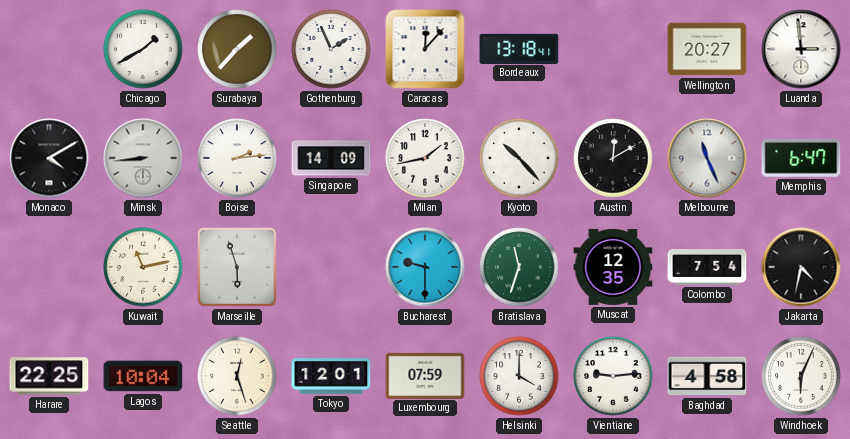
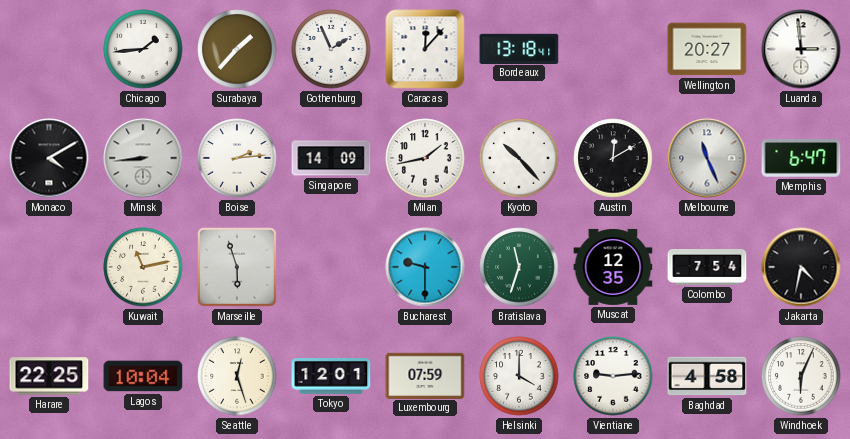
Chicago: 1:40 -> 1:44 (143, 49)
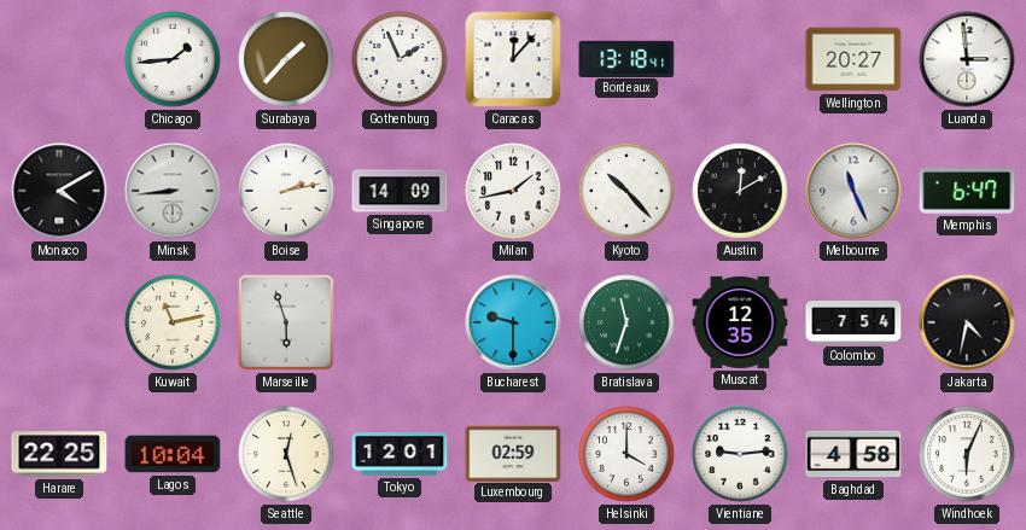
Boise: 2:14 -> 2:13 (286, 191)
Luxembourg: 07:59 -> 02:59 (513, 453)
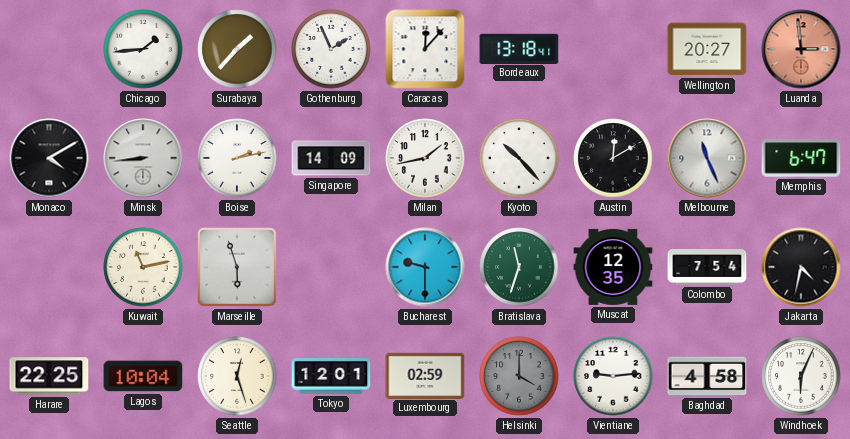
Luanda dial: white -> salmon (801, 49)
Helsinki dial: white -> grey (519, 376)
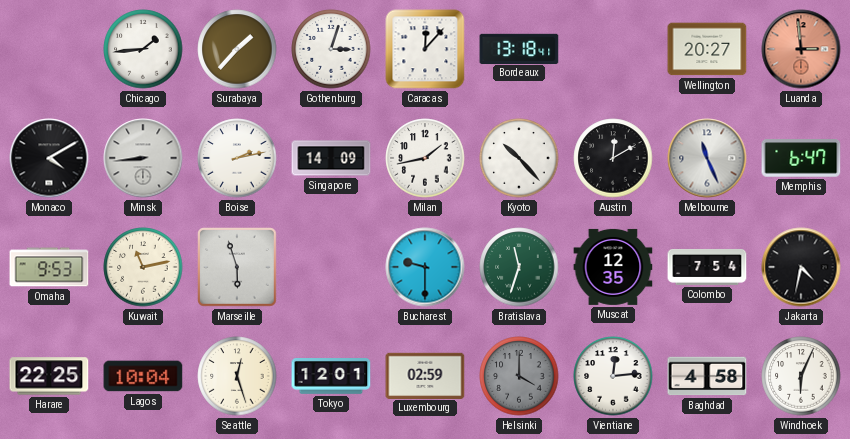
Gothenburg: 1:56 -> 3:03 (331, 49)
Omaha: none -> 9:53 (49, 267)
Vientiane: 9:14 -> 12:14 (613, 376)
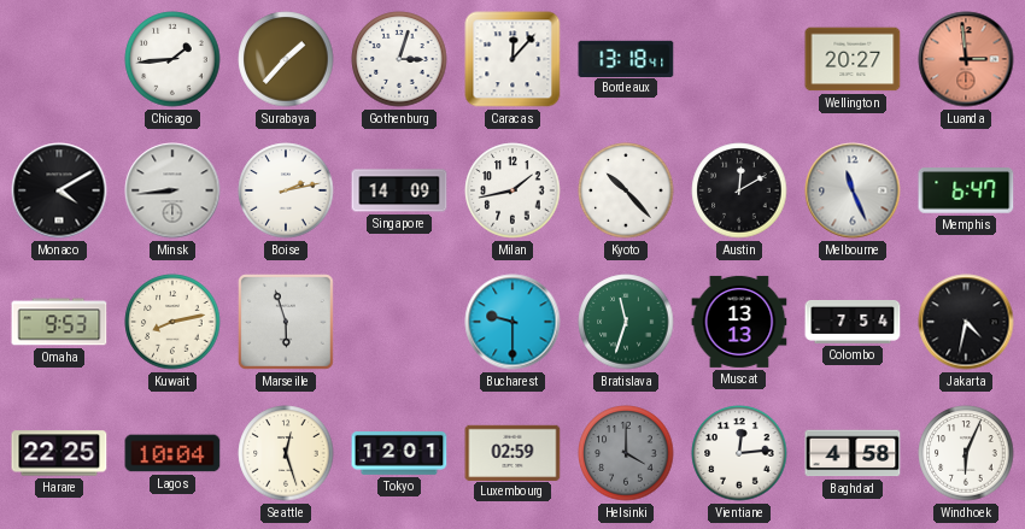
Kuwait: 11:13 -> 8:13 (172, 322)
Muscat: 12:35 -> 13:13 (739, 322)
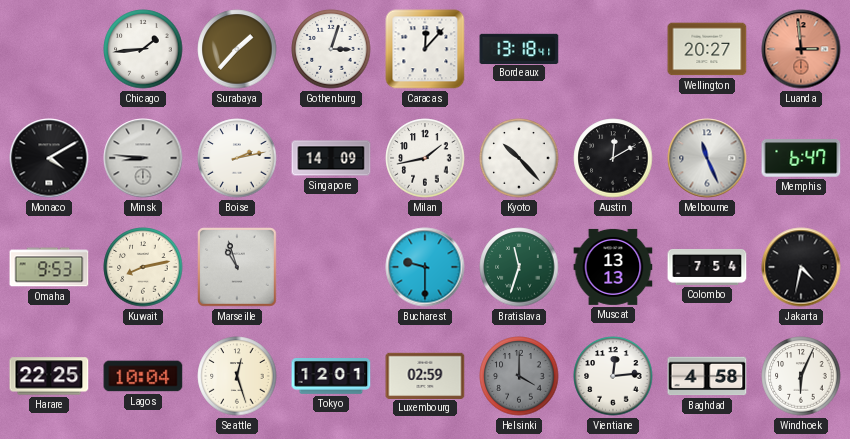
Minsk: 8:44 -> 8:46 (143, 158)
Marseille: 5:57 -> 10:57 (238, 268)
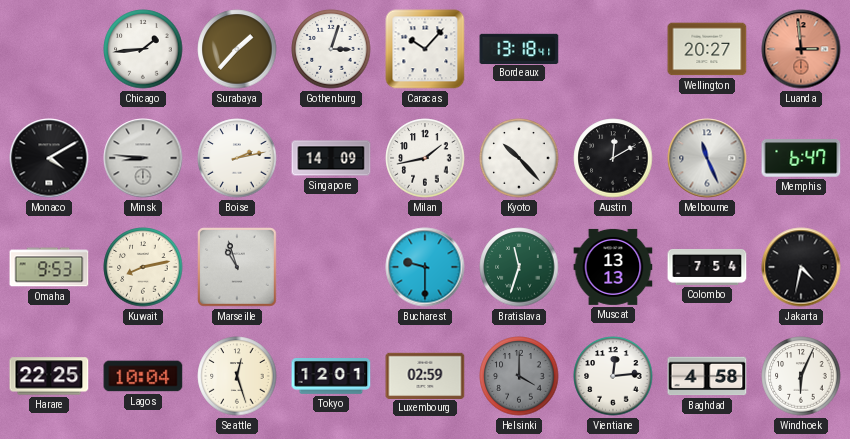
Caracas: 12:07 -> 10:07 (425, 49)
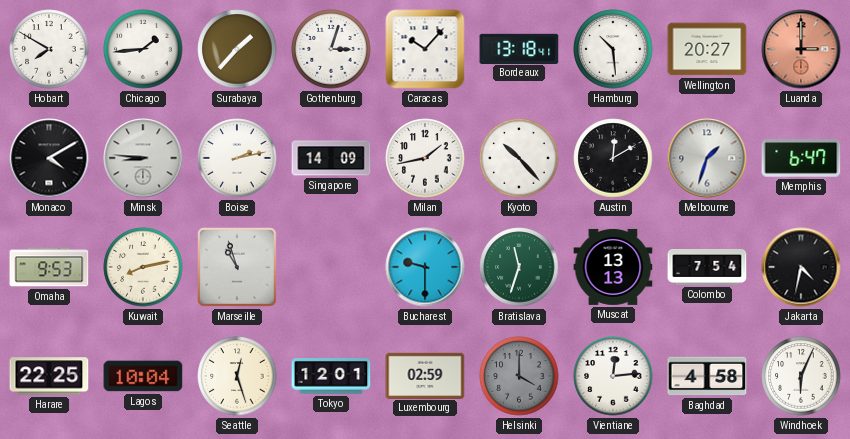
Hobart: none -> 7:50 (49, 49)
Hamburg: none -> 10:29 (613, 49)
Luanda: 2:59 -> 3:00 (801, 49)
Melbourne: 11:26 -> 1:33 (707, 158)
